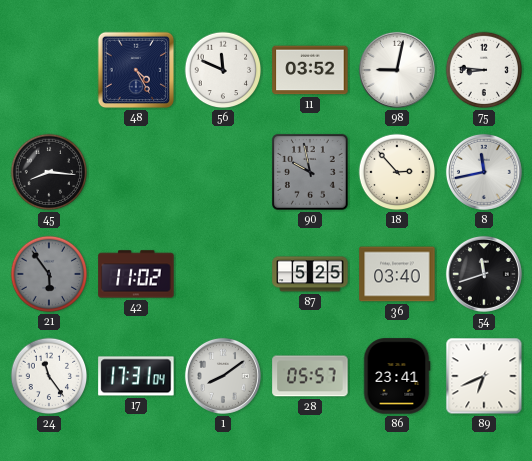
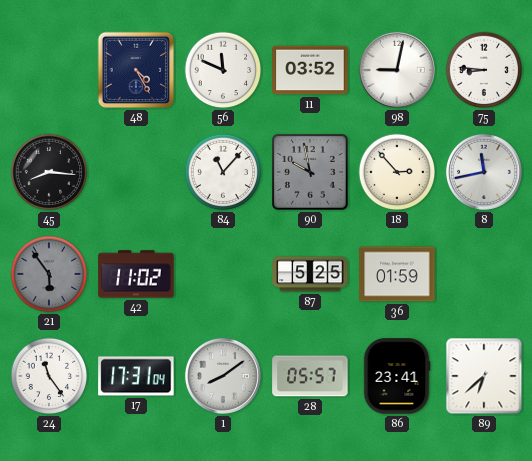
84: none -> 11:07 (223, 172)
36: 03:40 -> 01:59 (397, 274)
54: 11:42 -> none (484, 274)
89: 6:41 -> 6:38 (484, 376)
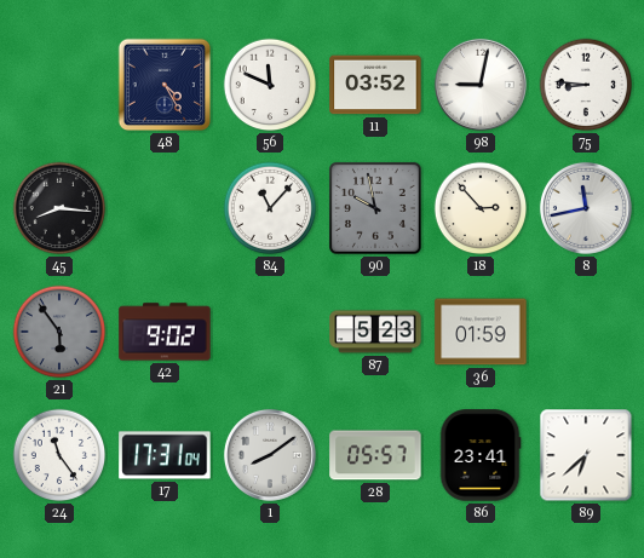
42: 11:02 -> 9:02 (165, 332)
87: 5:25 -> 5:23 (375, 332)
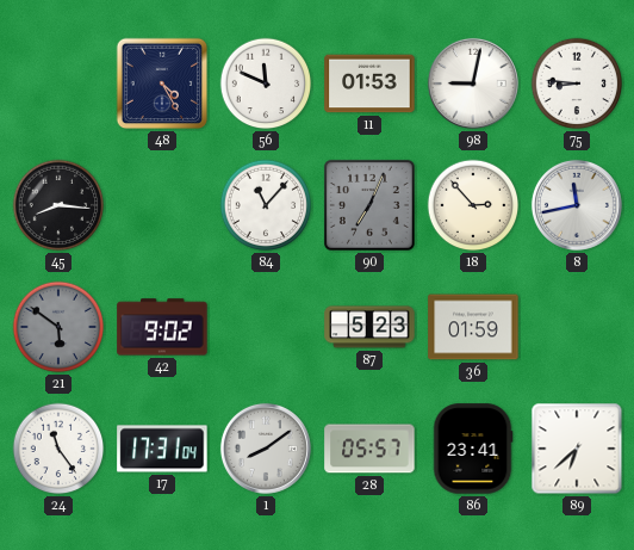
11: 03:52 -> 01:53 (369, 84)
90: 9:58 -> 7:04 (369, 205)
21: 5:54 -> 5:51 (58, 327)
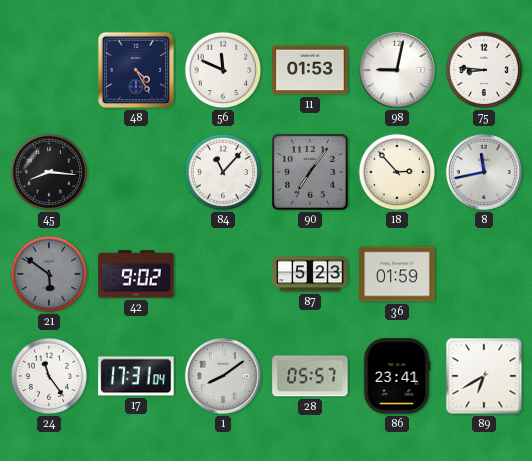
90: 7:04 -> 7:06 (310, 172)
89: 6:38 -> 6:40 (484, 376)
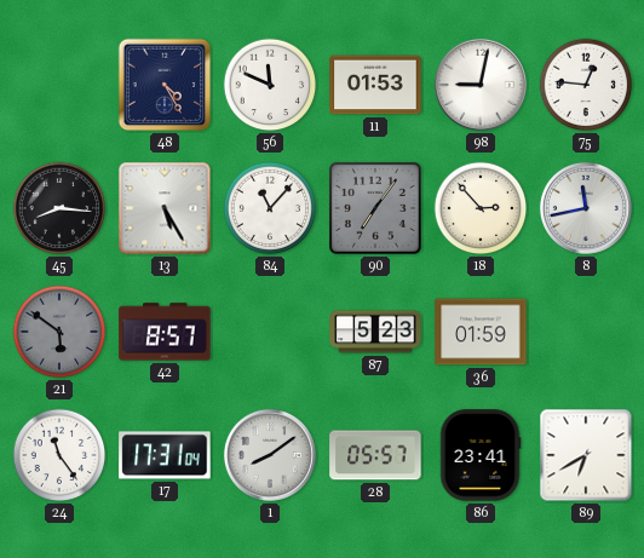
75: 8:46 -> 12:46 (586, 85)
13: none -> 5:25 (165, 208)
42: 9:02 -> 8:57 (165, 332)
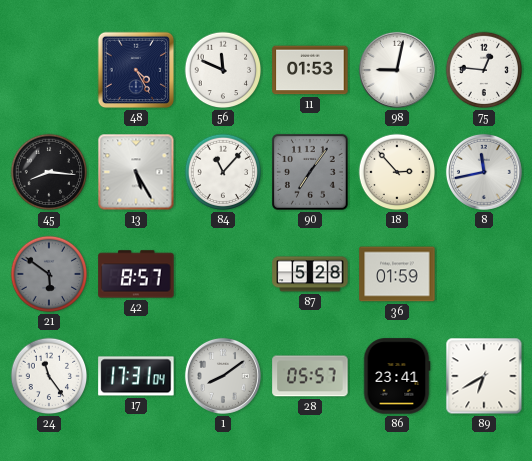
87: 5:23 -> 5:28 (310, 274)
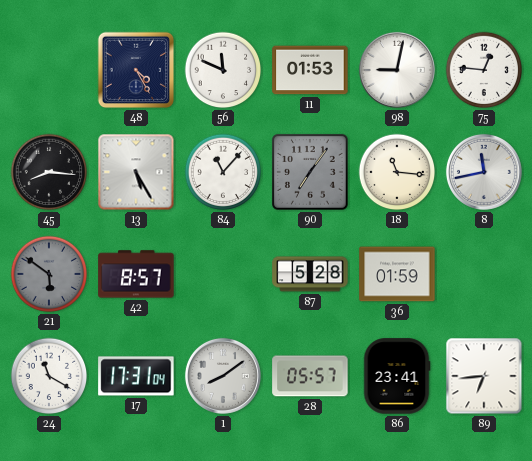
18: 2:53 -> 11:16 (397, 172)
24: 11:24 -> 11:20 (49, 376)
89: 6:40 -> 6:44 (484, 376)
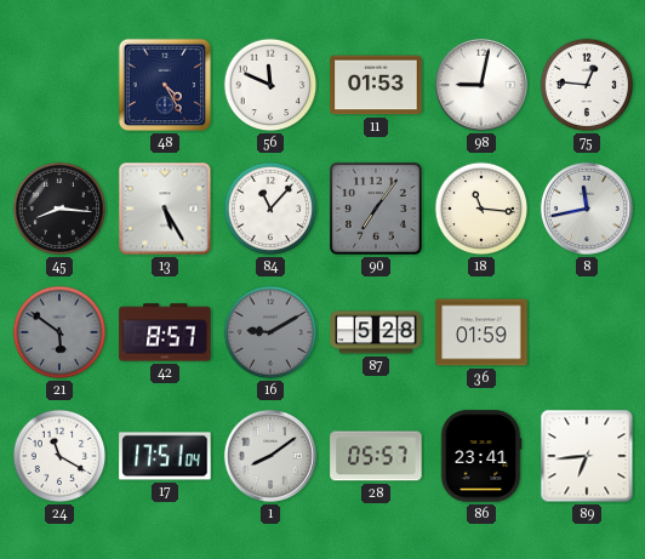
16: none -> 9:10 (270, 332)
17: 17:31 -> 17:51 (165, 456)
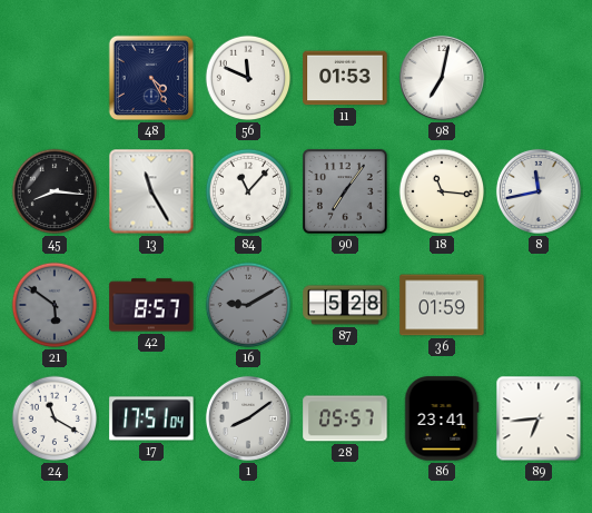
98: 9:02 -> 7:02 (442, 78)
75: 12:46 -> none (587, 85)
13: 5:25 -> 11:25 (151, 191)
